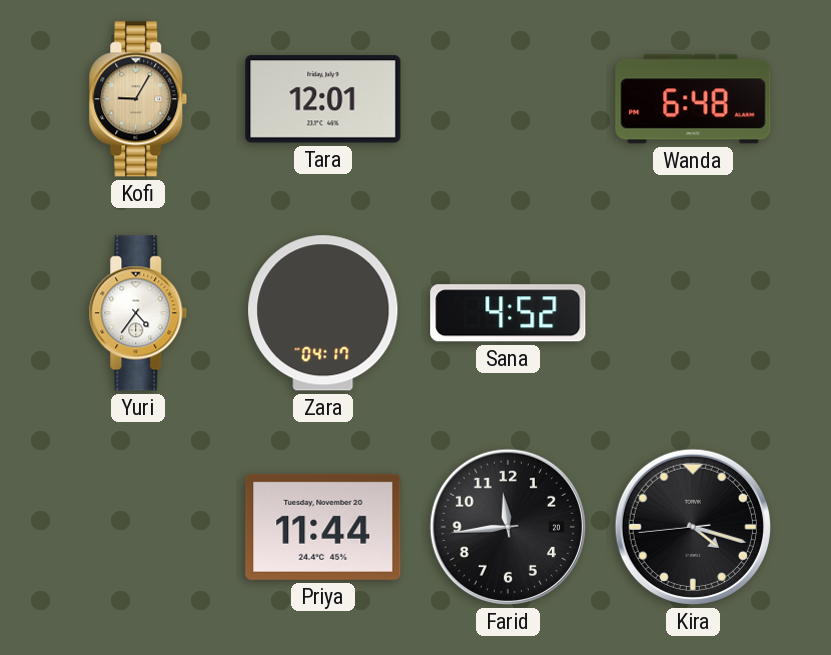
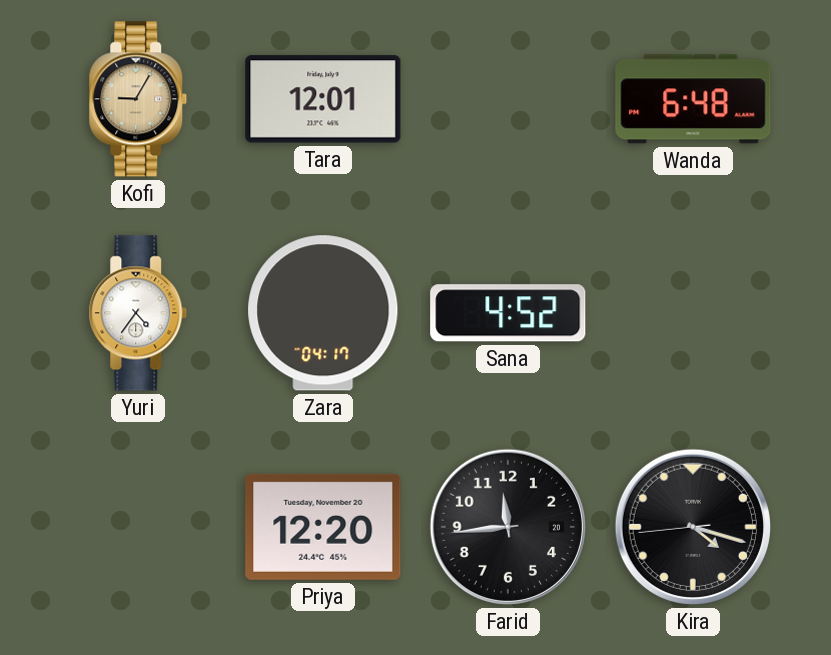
Priya: 11:44 -> 12:20 (323, 527)
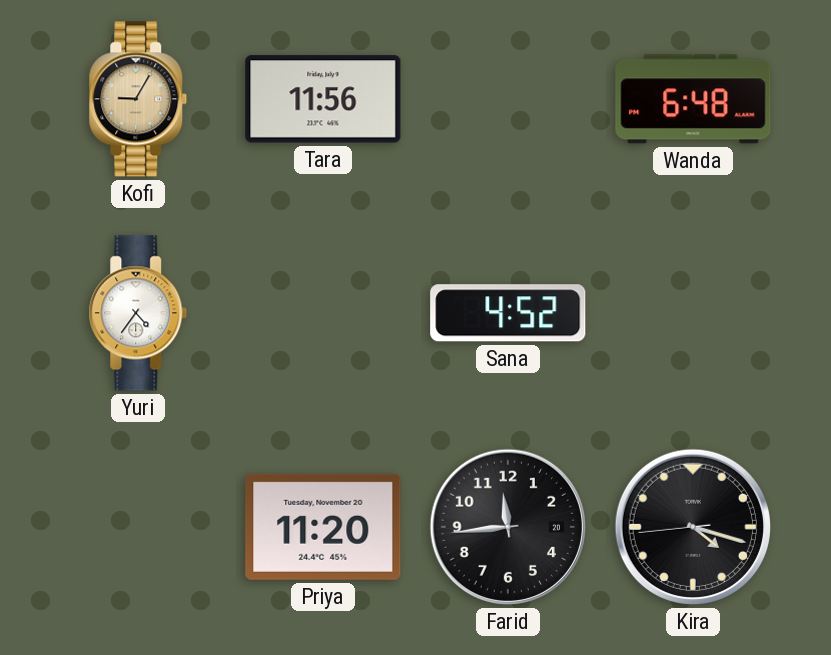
Tara: 12:01 -> 11:56 (323, 99)
Zara: 04:17 -> none (323, 313)
Priya: 12:20 -> 11:20 (323, 527)
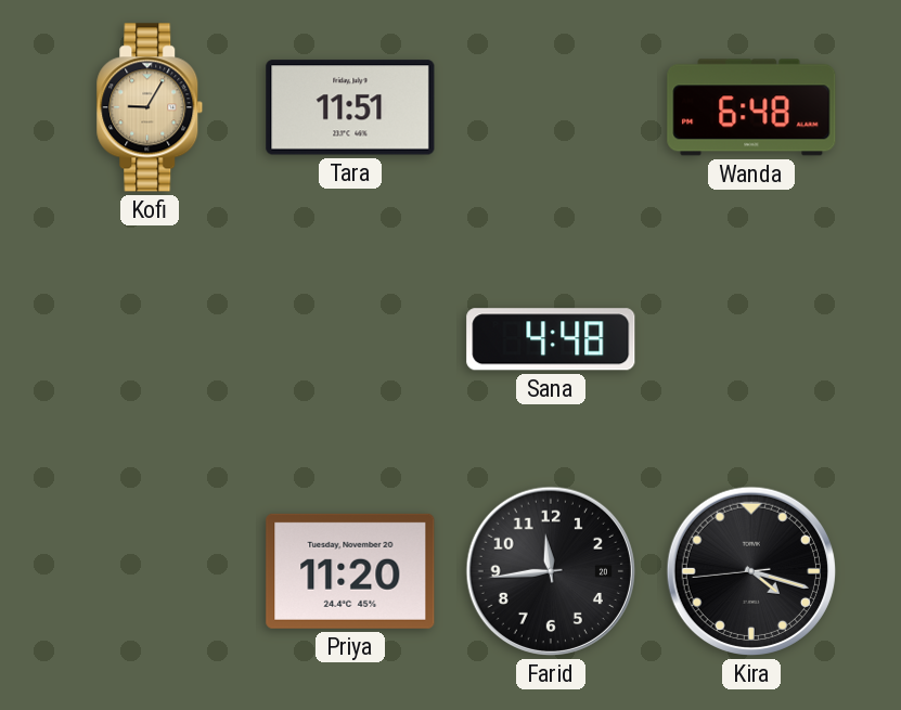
Tara: 11:56 -> 11:51 (350, 107)
Yuri: 4:36 -> none (138, 313)
Sana: 4:52 -> 4:48 (551, 339)
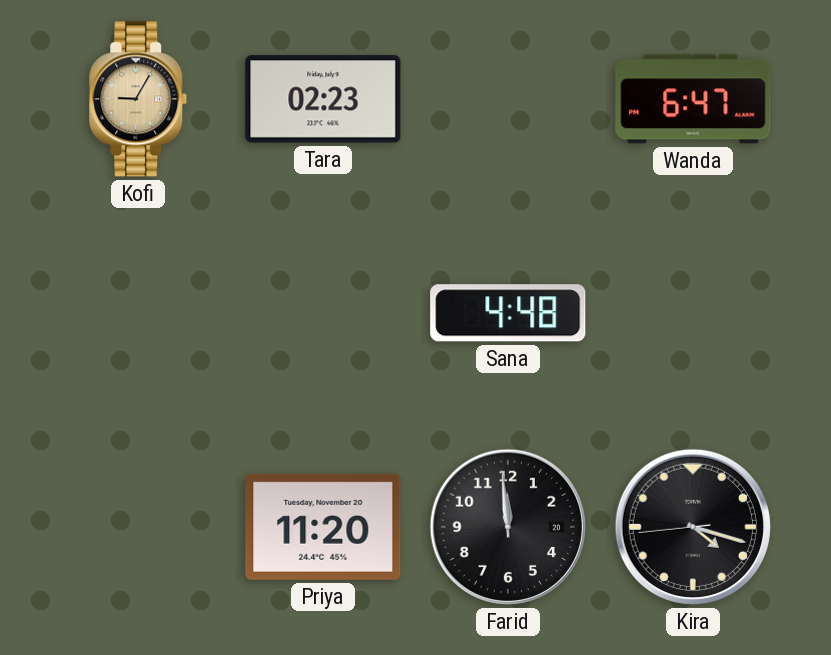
Tara: 11:51 -> 02:23 (323, 99)
Wanda: 6:48 -> 6:47 (693, 99)
Farid: 11:44 -> 11:59 (508, 527)
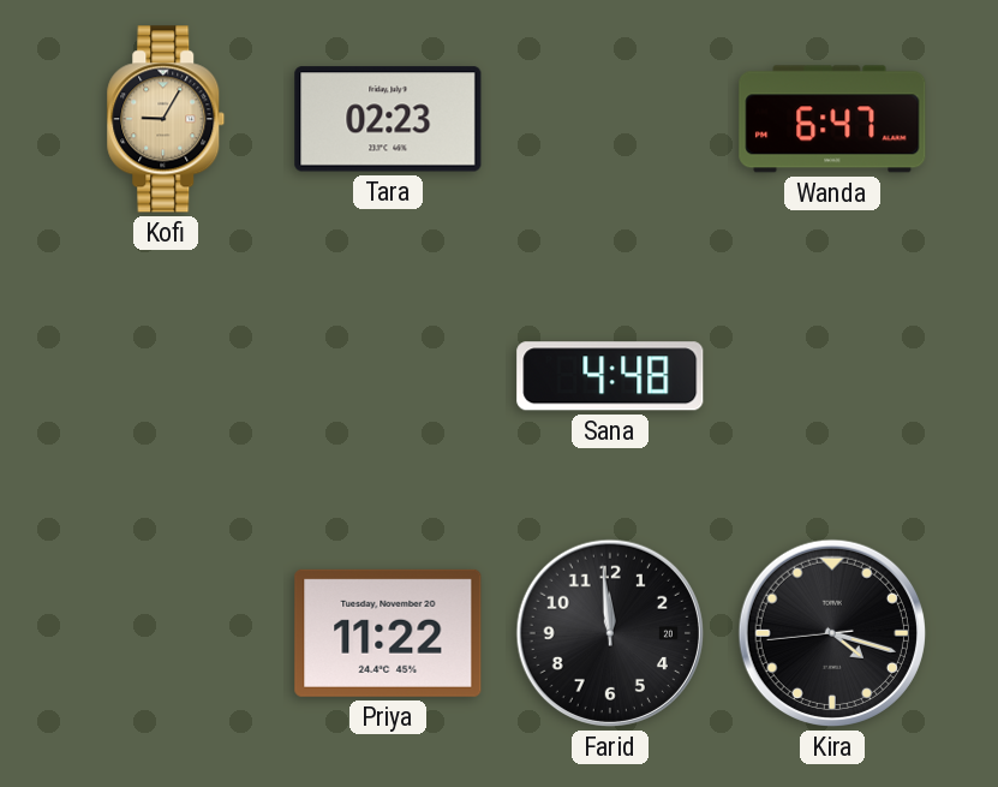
Priya: 11:20 -> 11:22 (388, 633)
